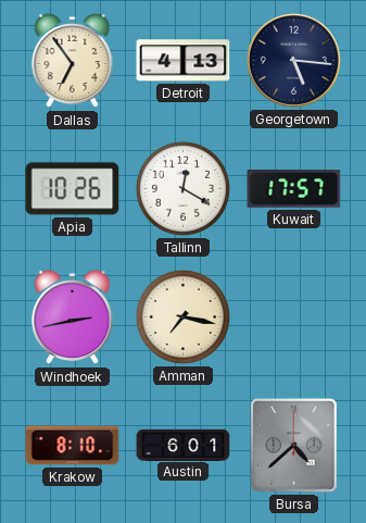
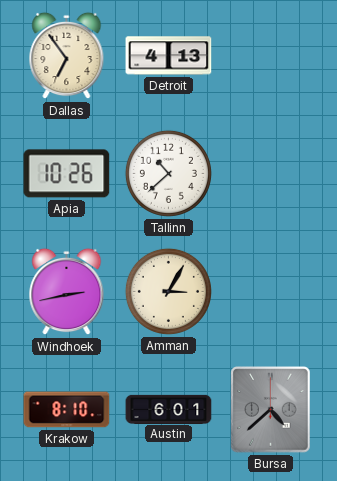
Georgetown: 5:16 -> none (293, 60)
Tallinn: 12:20 -> 10:38 (168, 173)
Kuwait: 17:57 -> none (294, 189)
Amman: 7:17 -> 3:05 (168, 291)
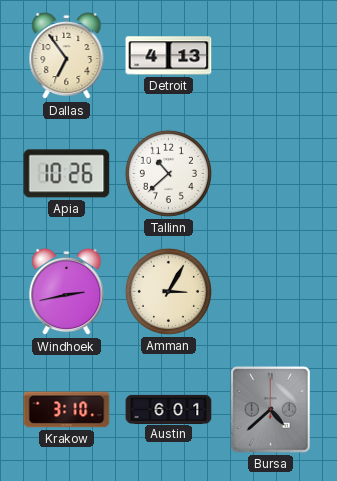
Krakow: 8:10 -> 3:10 (67, 410)
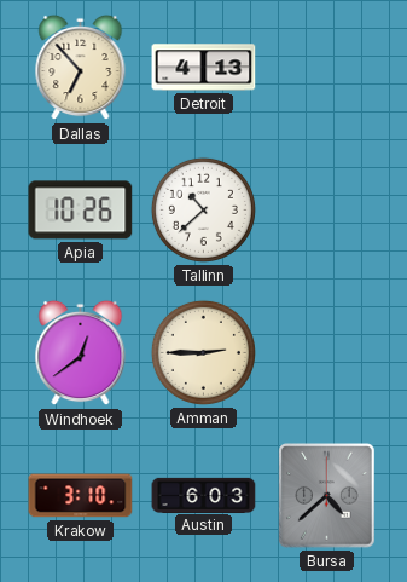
Dallas: 6:54 -> 6:53 (81, 68)
Windhoek: 2:43 -> 12:39 (81, 353)
Amman: 3:05 -> 2:45 (203, 352)
Austin: 6:01 -> 6:03 (204, 495)
